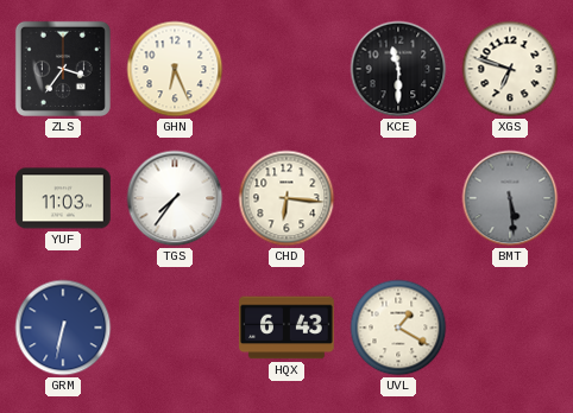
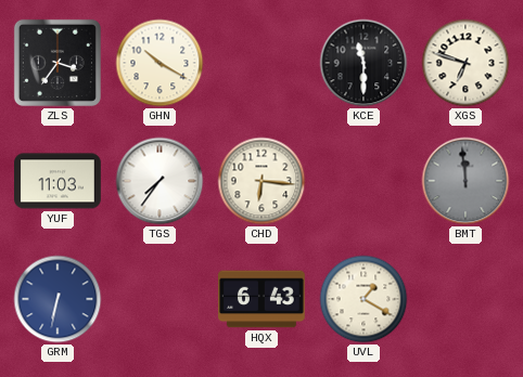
GHN: 6:26 -> 10:20 (160, 63)
BMT: 5:29 -> 11:59 (465, 181)
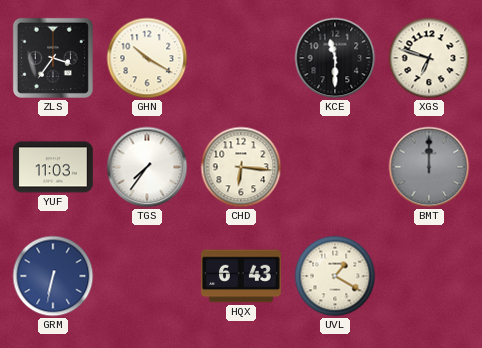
BMT: 11:59 -> 12:00 (429, 167)
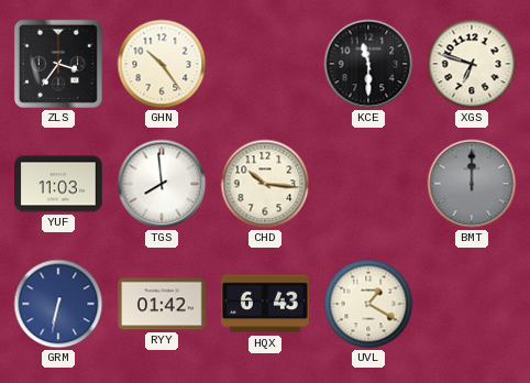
GHN: 10:20 -> 10:24 (162, 64)
TGS: 7:36 -> 7:59 (162, 184)
CHD: 6:16 -> 10:16 (265, 184)
RYY: none -> 01:42 (163, 304)
